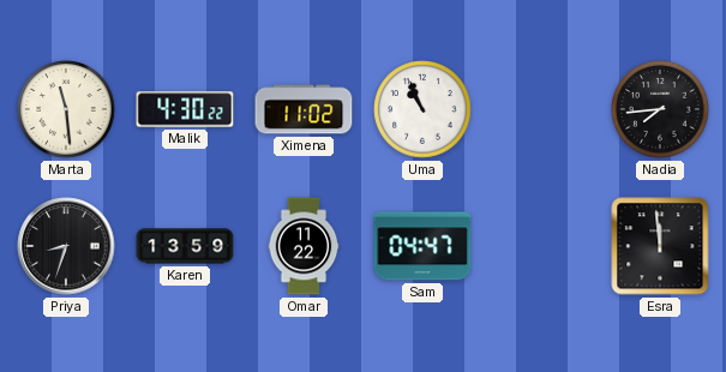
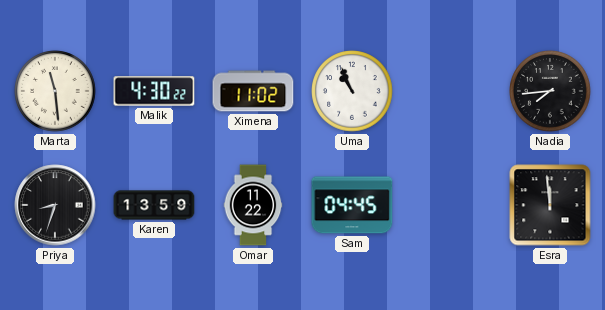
Sam: 04:47 -> 04:45 (352, 205)
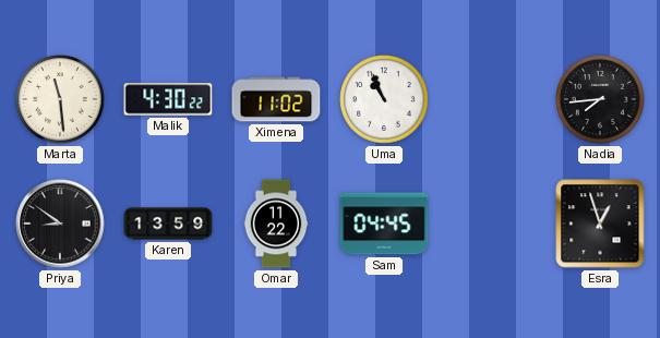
Priya: 8:33 -> 8:51 (60, 224)
Esra: 11:59 -> 12:57 (600, 224)
